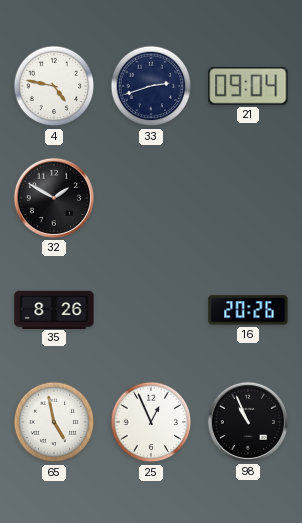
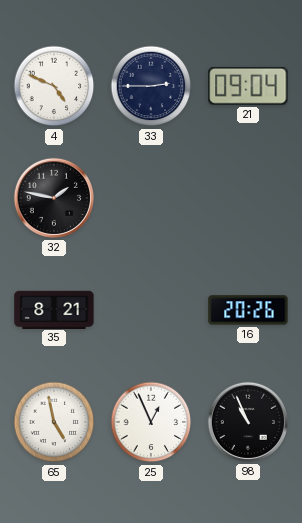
4: 4:47 -> 4:49 (54, 86)
33: 2:42 -> 2:45 (151, 86)
32: 1:50 -> 1:47 (54, 198)
35: 8:26 -> 8:21 (54, 309)
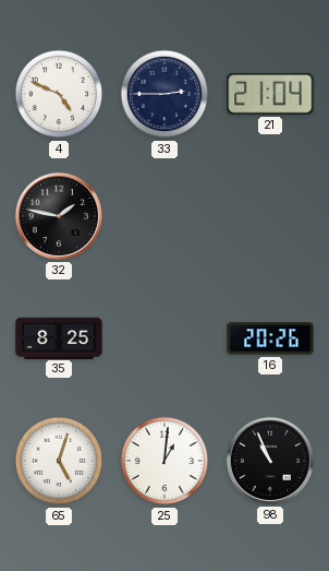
21: 09:04 -> 21:04 (270, 94)
35: 8:21 -> 8:25 (59, 337)
65: 4:58 -> 5:03 (59, 461)
25: 12:56 -> 1:01 (164, 461)
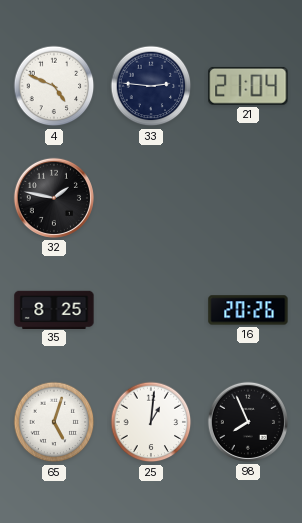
33: 2:45 -> 2:46 (151, 86)
98: 10:56 -> 7:56 (248, 422)
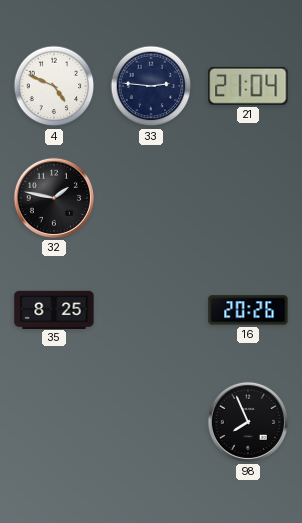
65: 5:03 -> none (54, 422)
25: 1:01 -> none (151, 422)
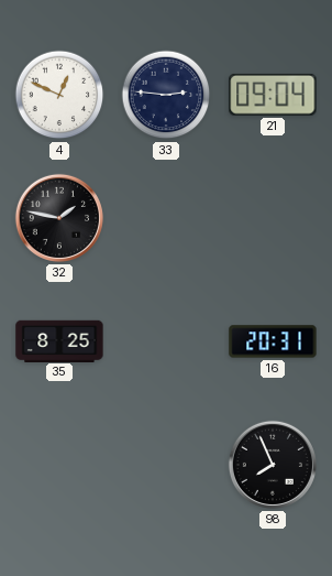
4: 4:49 -> 12:49 (59, 95)
21: 21:04 -> 09:04 (273, 95)
16: 20:26 -> 20:31 (273, 341)
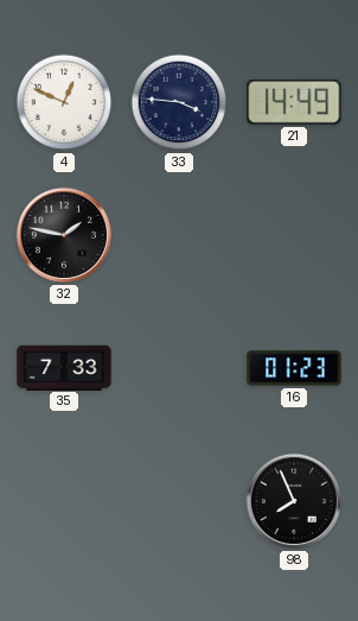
33: 2:46 -> 3:46 (179, 102)
21: 09:04 -> 14:49 (294, 102)
35: 8:25 -> 7:33 (64, 367)
16: 20:31 -> 01:23 (294, 368)
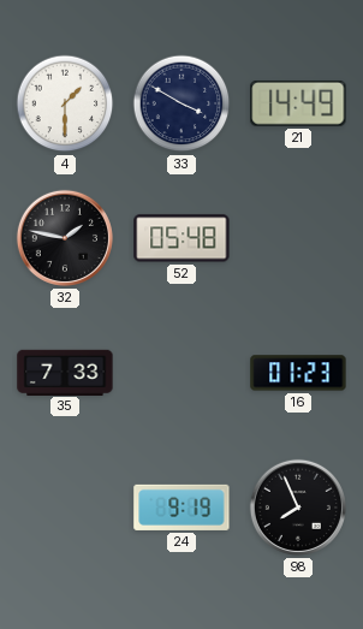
4: 12:49 -> 1:30 (65, 103)
33: 3:46 -> 3:50 (181, 103)
52: none -> 05:48 (181, 238)
24: none -> 9:19 (181, 508)
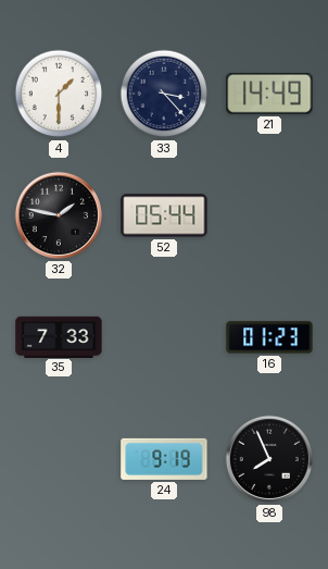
33: 3:50 -> 3:23 (164, 94)
52: 05:48 -> 05:44 (164, 215)
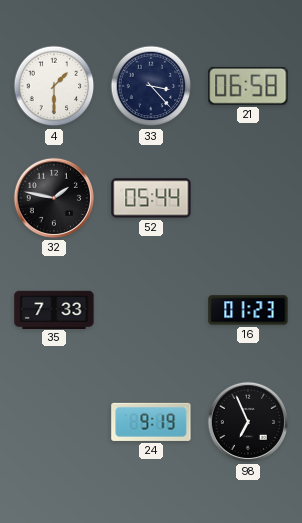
21: 14:49 -> 06:58 (248, 86)
98: 7:56 -> 6:56 (248, 422)
